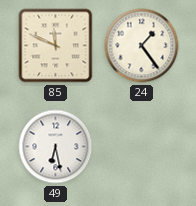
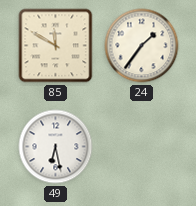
85: 11:49 -> 11:50 (56, 46)
24: 1:24 -> 1:36 (142, 46)
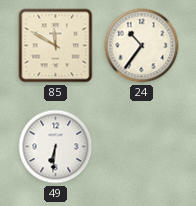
24: 1:36 -> 10:36 (142, 46)
49: 6:28 -> 6:31 (56, 147)
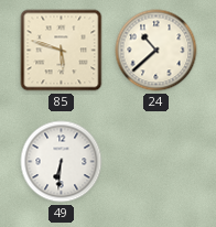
85: 11:50 -> 5:48 (62, 51)
24: 10:36 -> 10:38 (156, 51)
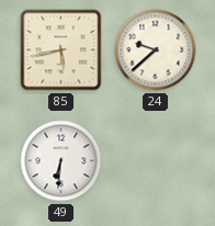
85: 5:48 -> 5:43 (61, 50)
24: 10:38 -> 9:38 (156, 50)
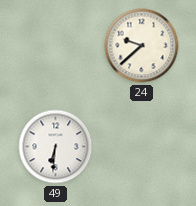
85: 5:43 -> none (61, 50)
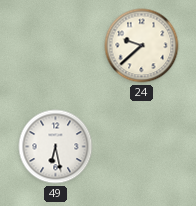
49: 6:31 -> 6:28 (56, 147)
